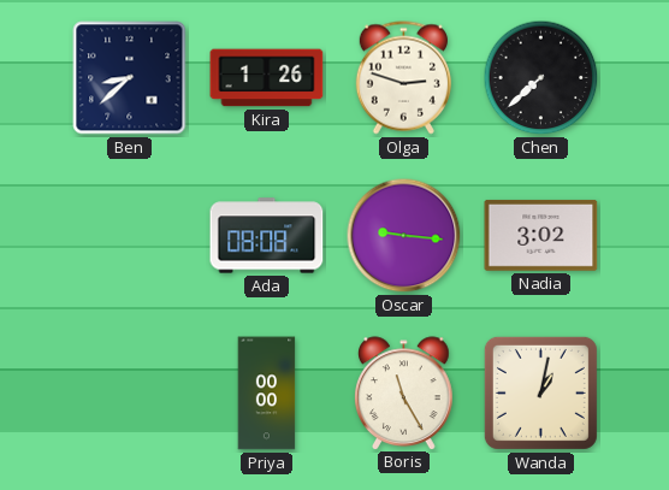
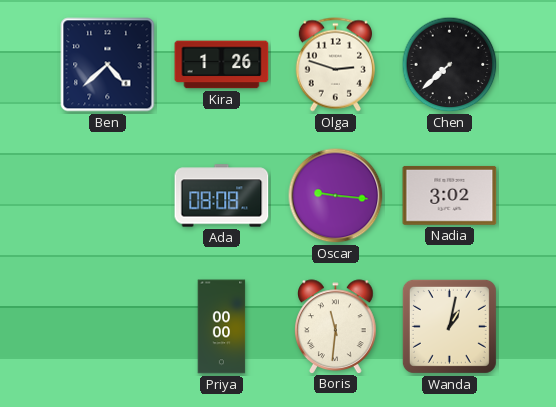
Ben: 8:38 -> 4:38 (108, 65)
Boris: 11:25 -> 11:31 (336, 326)
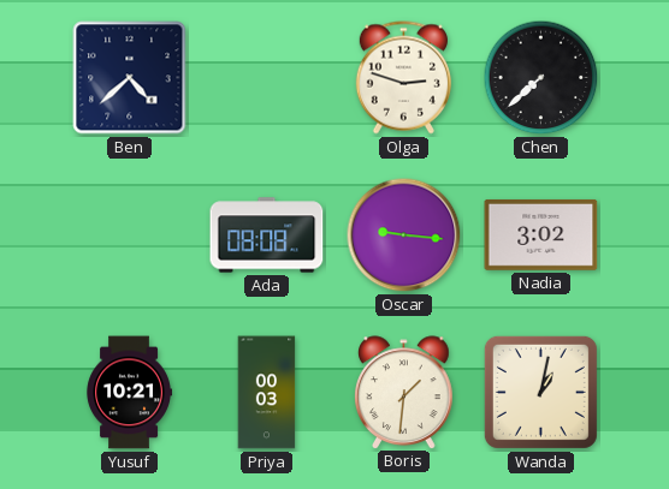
Kira: 1:26 -> none (222, 65)
Yusuf: none -> 10:21 (129, 393)
Priya: 00:00 -> 00:03 (267, 393)
Boris: 11:31 -> 1:31 (404, 392)
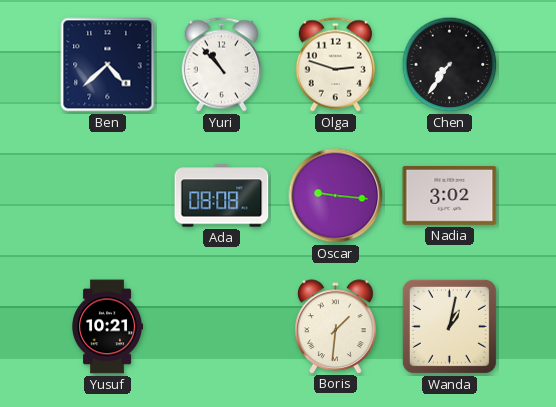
Yuri: none -> 10:53 (221, 65)
Chen: 7:38 -> 7:36 (450, 65)
Priya: 00:03 -> none (267, 393)
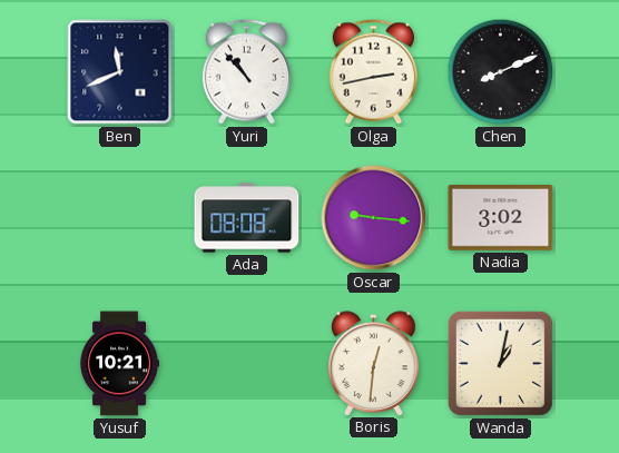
Ben: 4:38 -> 11:41 (120, 72)
Olga: 2:48 -> 2:43 (373, 72)
Chen: 7:36 -> 8:11 (501, 72)
Boris: 1:31 -> 12:31 (374, 363)
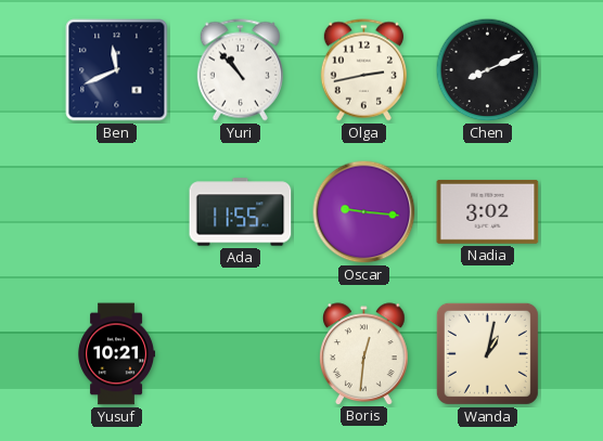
Ada: 08:08 -> 11:55 (241, 212)
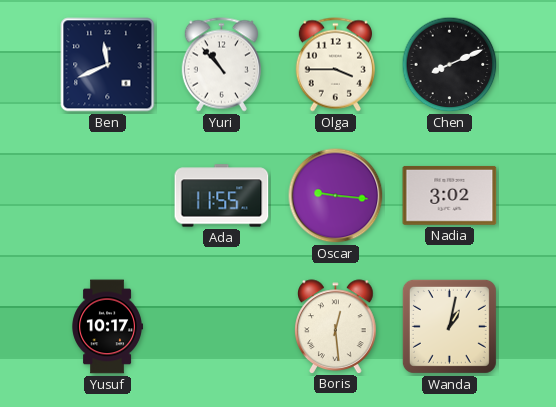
Olga: 2:43 -> 3:45 (335, 65)
Yusuf: 10:21 -> 10:17 (107, 327)
Boris: 12:31 -> 12:29 (336, 326)
